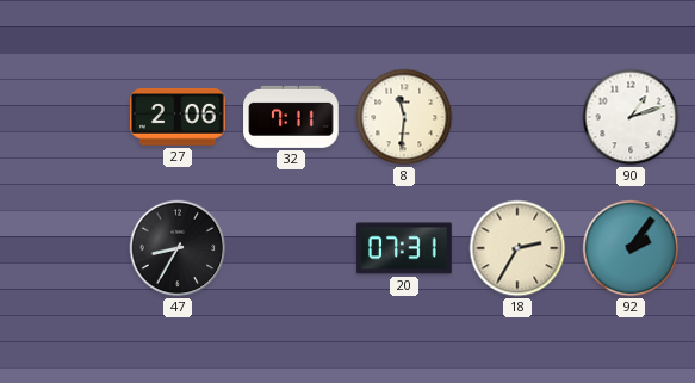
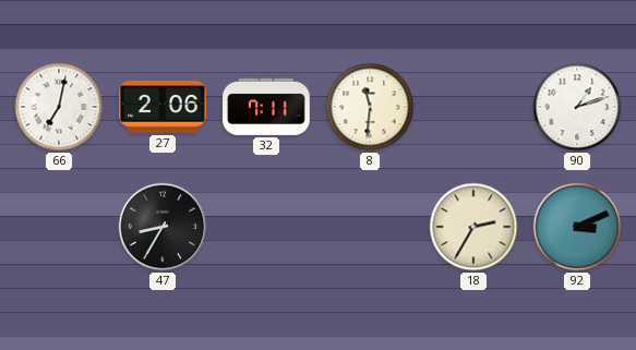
66: none -> 7:02 (59, 107)
20: 07:31 -> none (404, 248)
92: 2:06 -> 3:11 (577, 227)
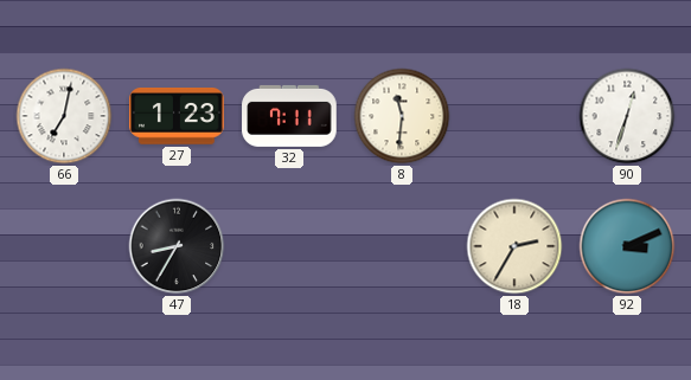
27: 2:06 -> 1:23 (178, 117)
90: 1:12 -> 12:33 (627, 116)
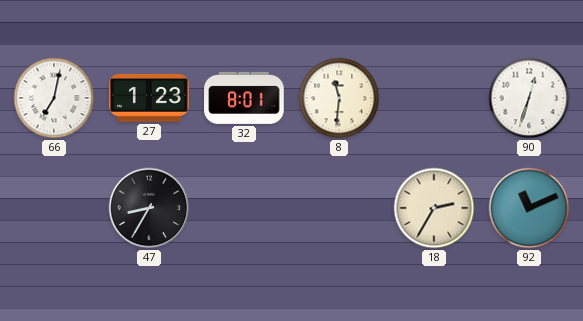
32: 7:11 -> 8:01 (244, 98)
92: 3:11 -> 11:11 (529, 208)
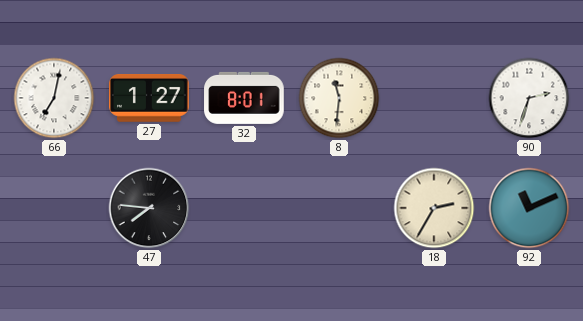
27: 1:23 -> 1:27 (150, 99)
90: 12:33 -> 2:33 (529, 98)
47: 8:35 -> 7:46 (149, 208)
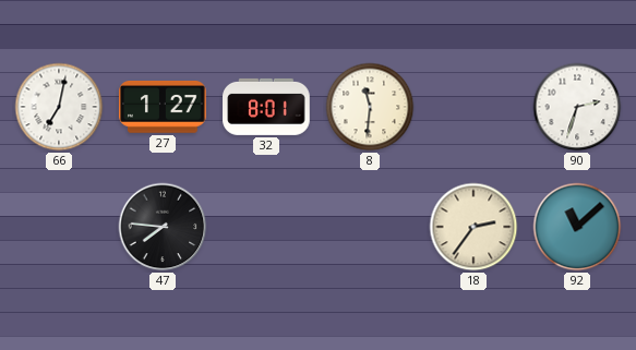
18: 2:35 -> 2:36 (473, 227)
92: 11:11 -> 11:08 (577, 227)
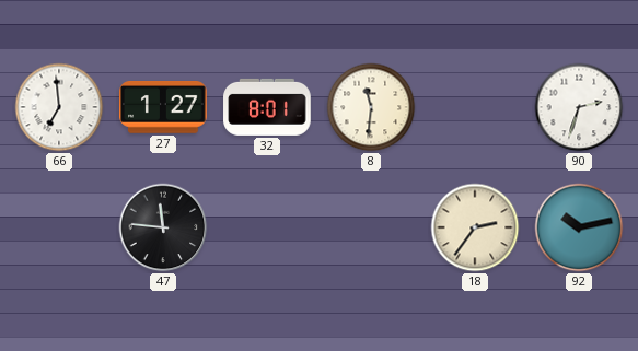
66: 7:02 -> 6:59 (59, 107)
47: 7:46 -> 11:46 (163, 227)
92: 11:08 -> 10:13 (579, 227)
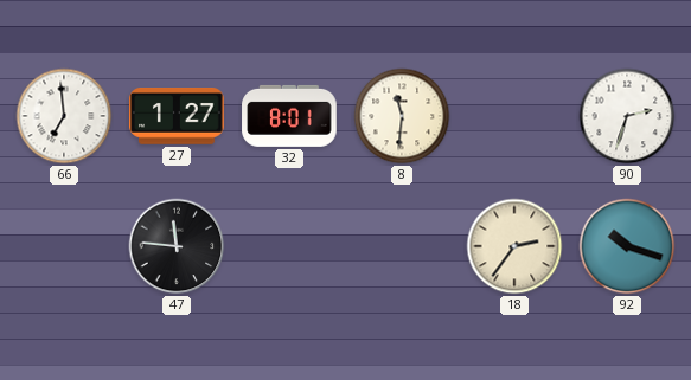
92: 10:13 -> 10:18 (627, 246)
